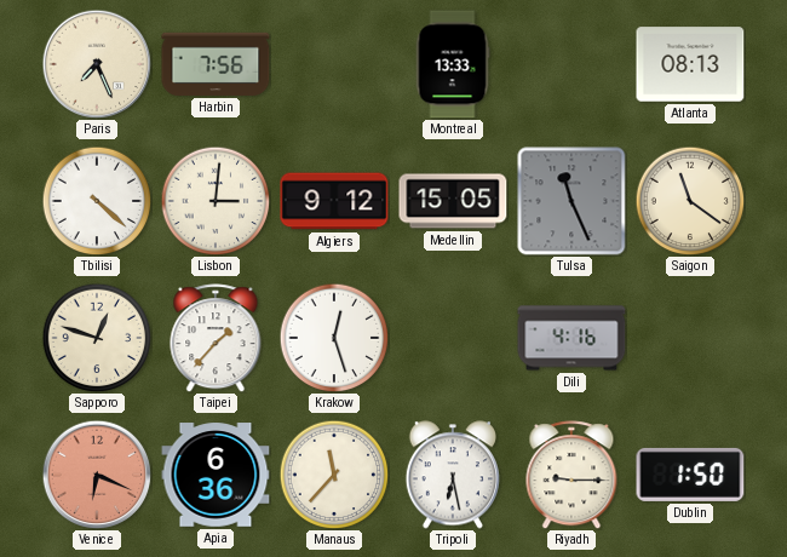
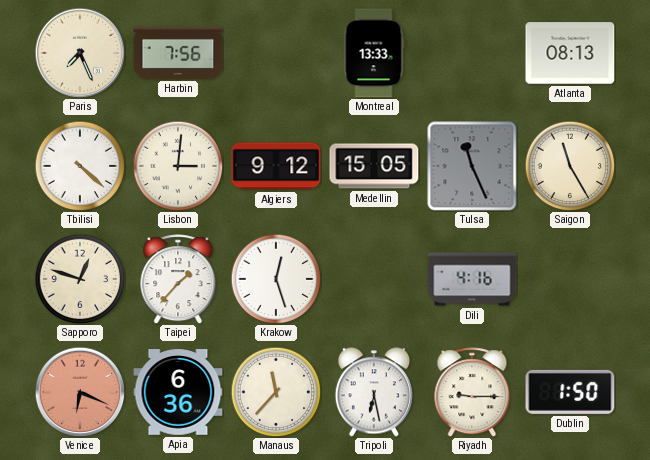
Saigon: 11:21 -> 11:25 (570, 166)
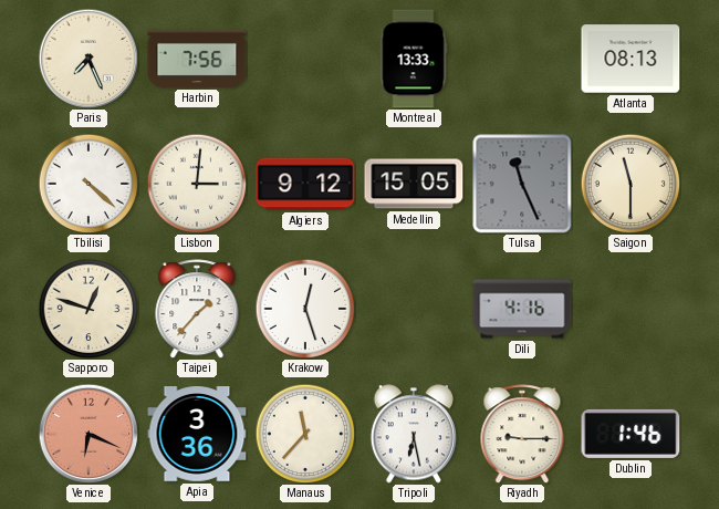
Saigon: 11:25 -> 11:30 (631, 184)
Apia: 6:36 -> 3:36 (197, 434)
Dublin: 1:50 -> 1:46 (631, 434)
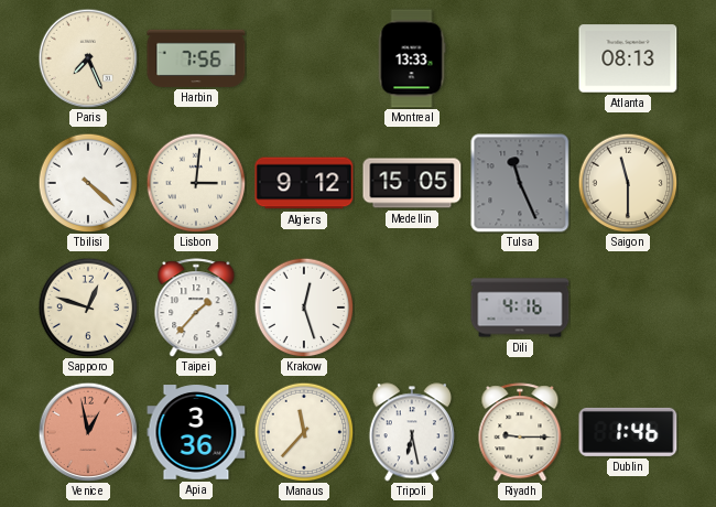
Venice: 6:19 -> 12:58 (88, 432)
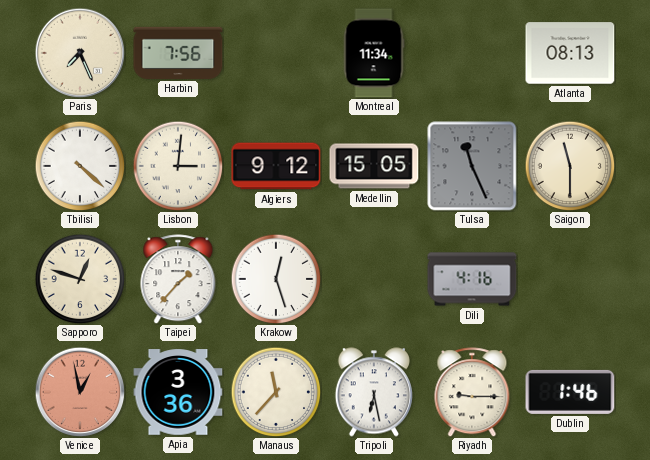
Montreal: 13:33 -> 11:34 (374, 53)
